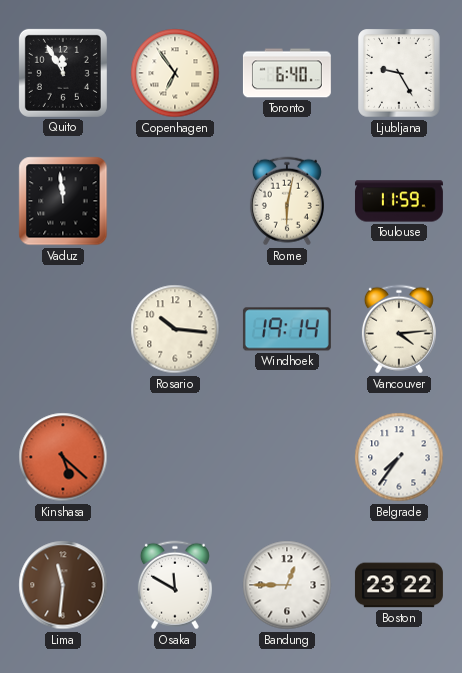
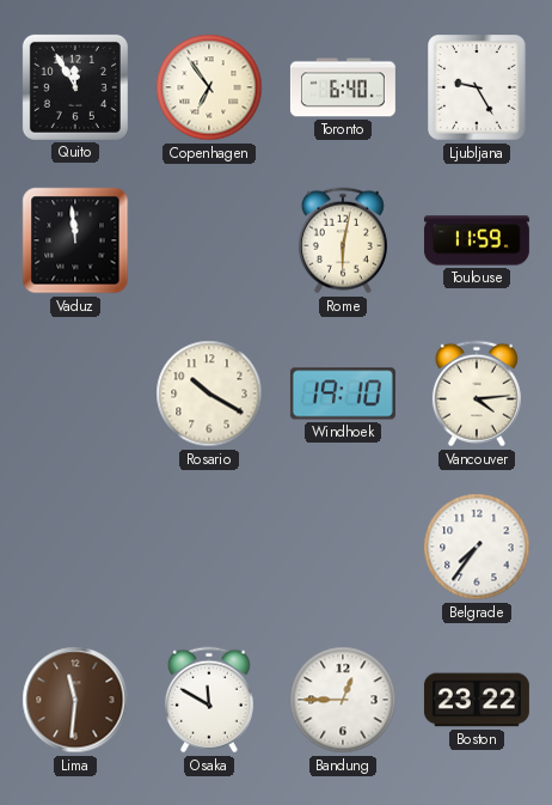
Rosario: 10:16 -> 10:20 (209, 394)
Windhoek: 19:14 -> 19:10 (343, 394)
Kinshasa: 5:22 -> none (63, 457)
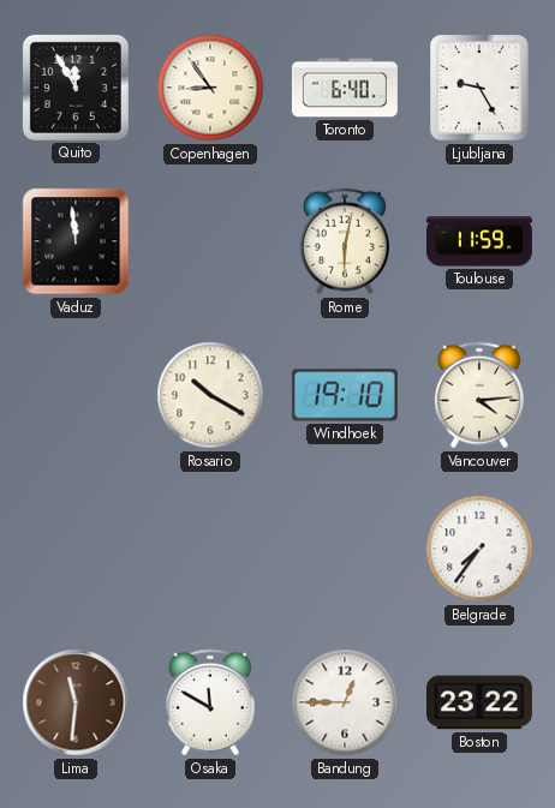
Copenhagen: 6:54 -> 8:54 (210, 88)
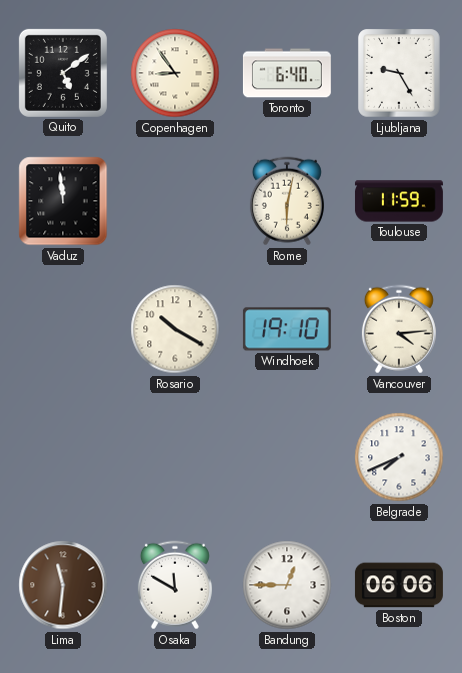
Quito: 11:55 -> 5:09 (63, 73)
Belgrade: 7:36 -> 7:41 (399, 457)
Boston: 23:22 -> 06:06 (399, 585)
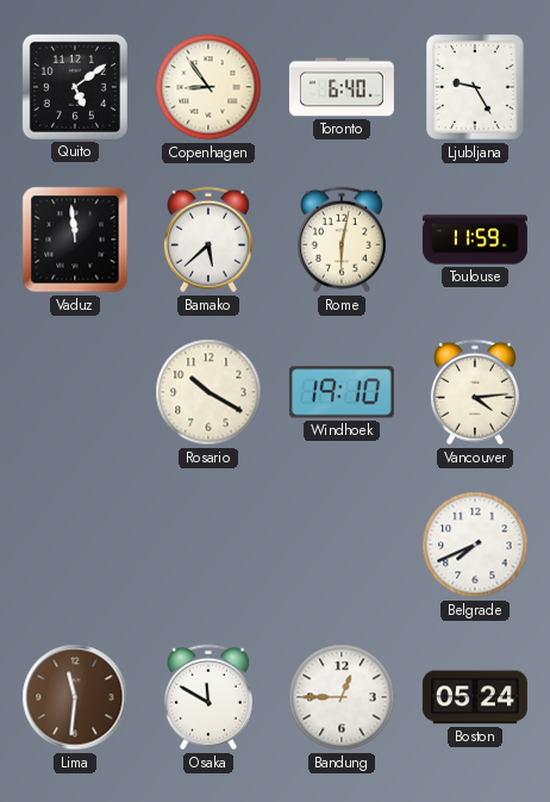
Bamako: none -> 5:38 (208, 240)
Boston: 06:06 -> 05:24 (475, 697)
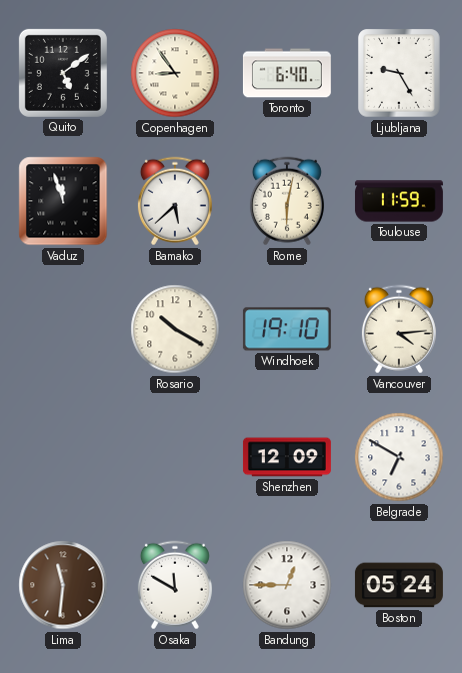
Vaduz: 11:59 -> 11:57 (63, 201)
Shenzhen: none -> 12:09 (287, 457)
Belgrade: 7:41 -> 6:50 (399, 457)
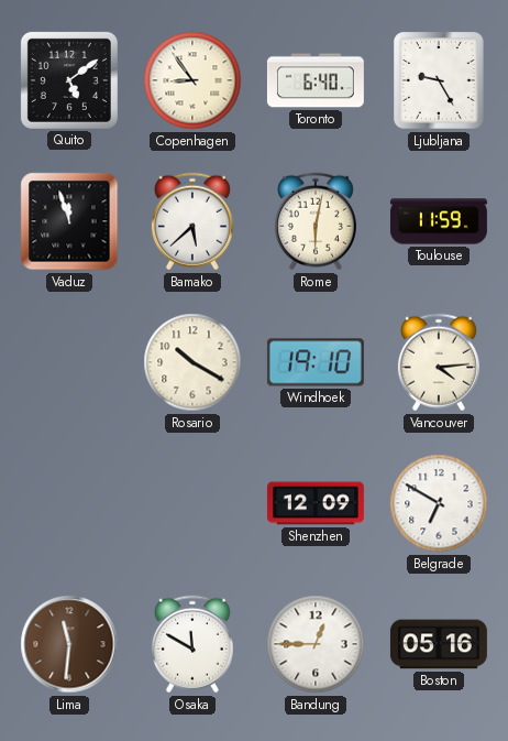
Boston: 05:24 -> 05:16 (439, 644)
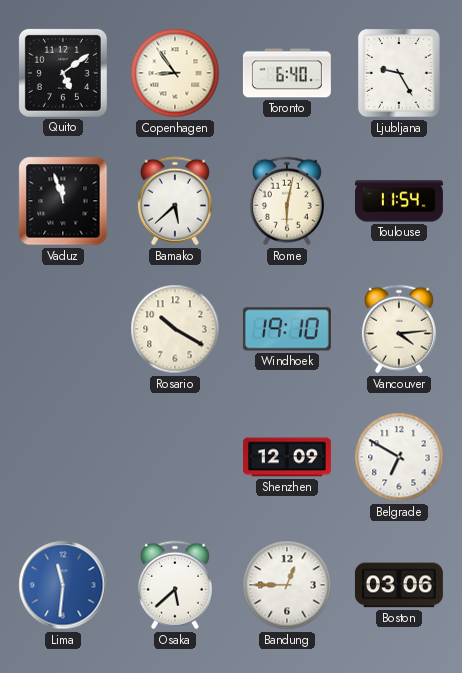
Toulouse: 11:59 -> 11:54 (399, 201)
Lima dial: brown -> blue (63, 585)
Osaka: 11:50 -> 5:38 (175, 585)
Boston: 05:16 -> 03:06 (399, 585)
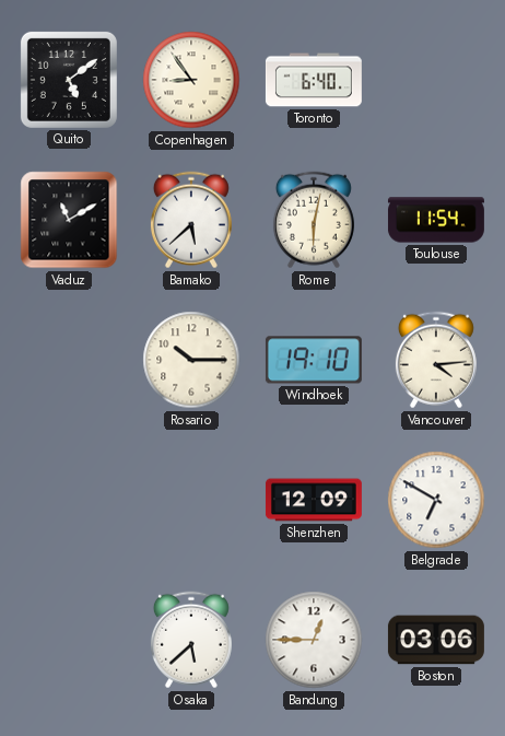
Ljubljana: 9:25 -> none (400, 73)
Vaduz: 11:57 -> 11:10 (69, 220)
Rosario: 10:20 -> 10:15 (191, 360)
Lima: 11:31 -> none (63, 585)
